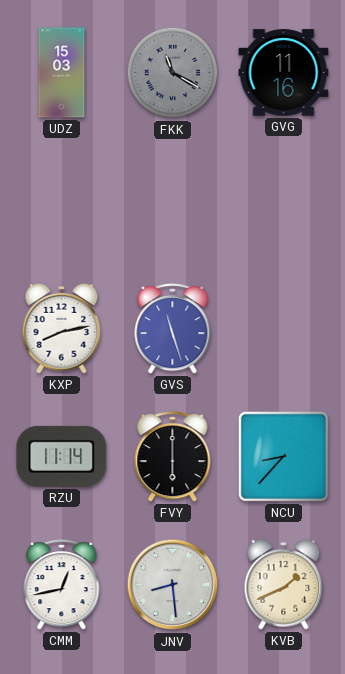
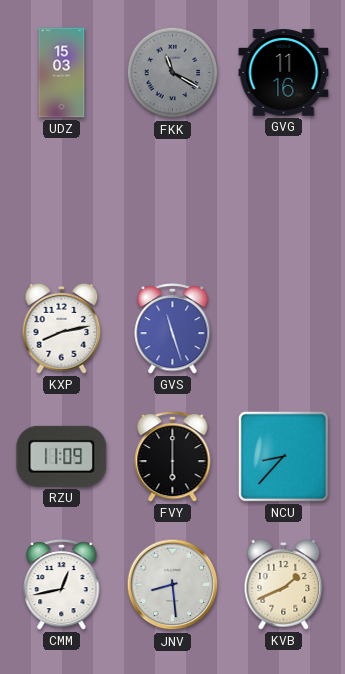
RZU: 11:14 -> 11:09 (62, 456)
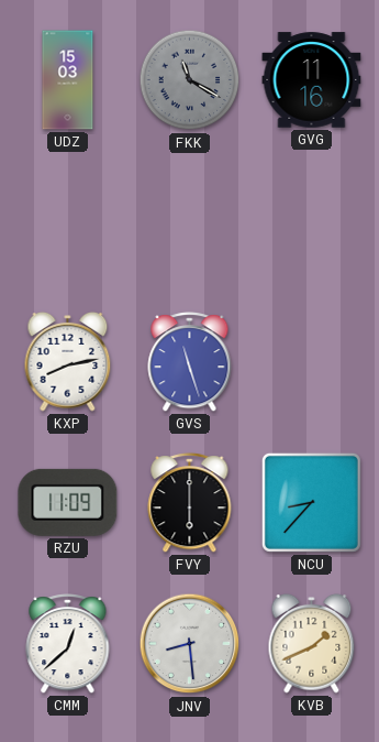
CMM: 12:43 -> 12:38 (68, 644)
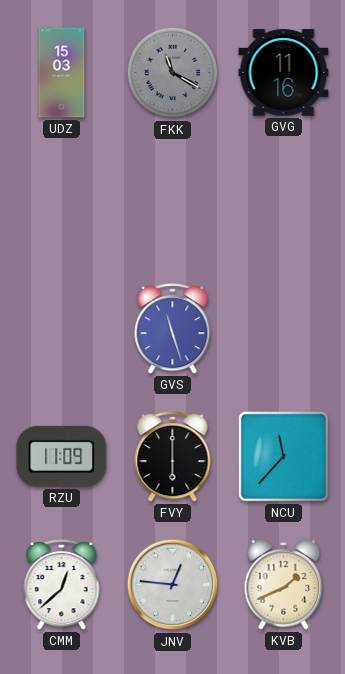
KXP: 8:13 -> none (68, 361)
NCU: 8:37 -> 11:37 (283, 456)
JNV: 8:29 -> 12:46 (173, 585)
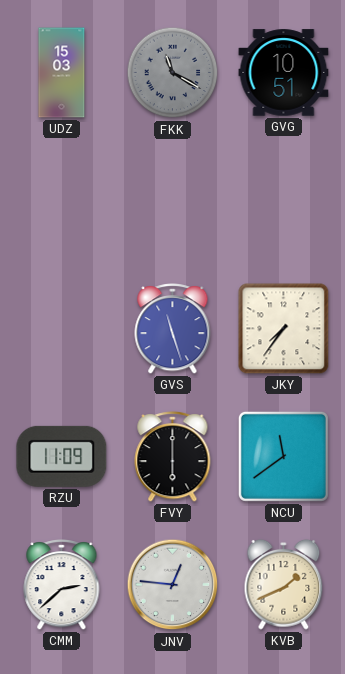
GVG: 11:16 -> 10:51 (284, 73)
JKY: none -> 7:36 (284, 329)
NCU: 11:37 -> 11:39 (283, 456)
CMM: 12:38 -> 2:38 (62, 585)
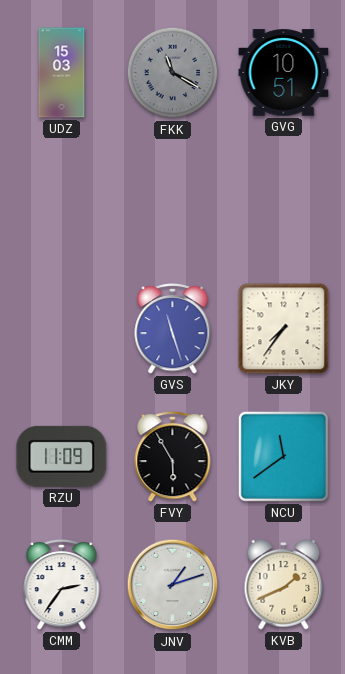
FVY: 6:00 -> 5:55 (173, 457)
CMM: 2:38 -> 2:36 (62, 585)
JNV: 12:46 -> 1:12 (173, 585)
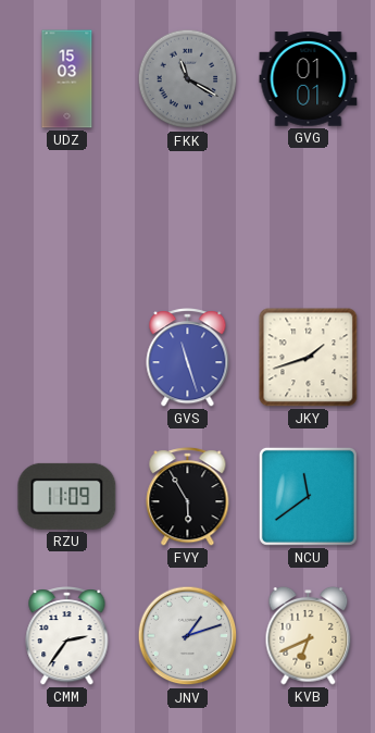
GVG: 10:51 -> 01:01 (309, 79)
JKY: 7:36 -> 1:42 (309, 358)
KVB: 1:41 -> 6:41 (309, 635)
